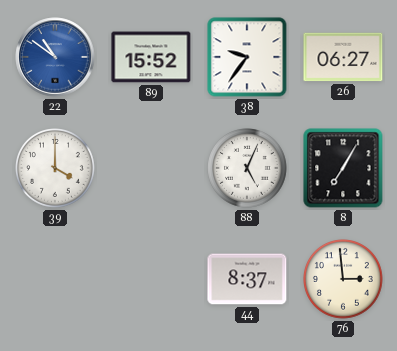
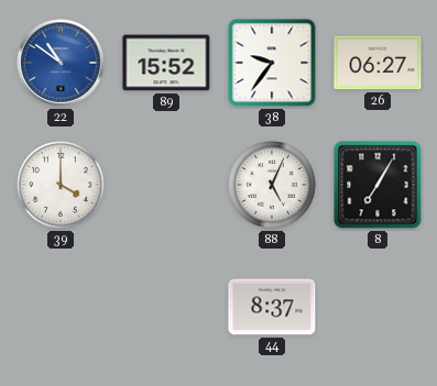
76: 2:59 -> none (344, 280)
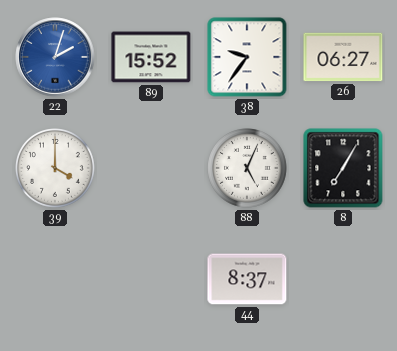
22: 10:51 -> 2:03 (55, 57)
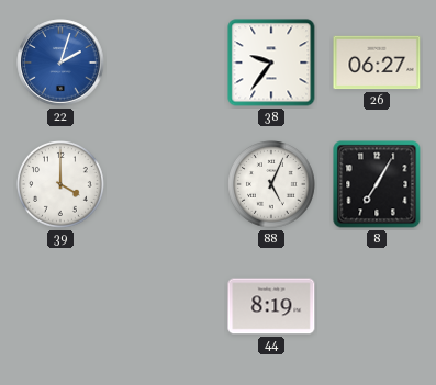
89: 15:52 -> none (151, 57)
44: 8:37 -> 8:19 (271, 306)
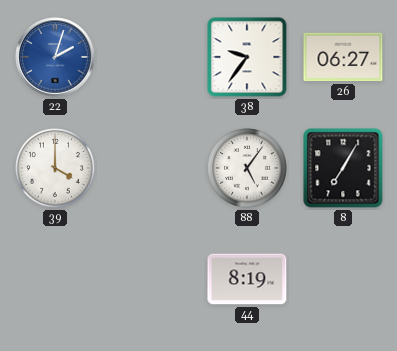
88: 5:04 -> 5:06 (248, 169)
